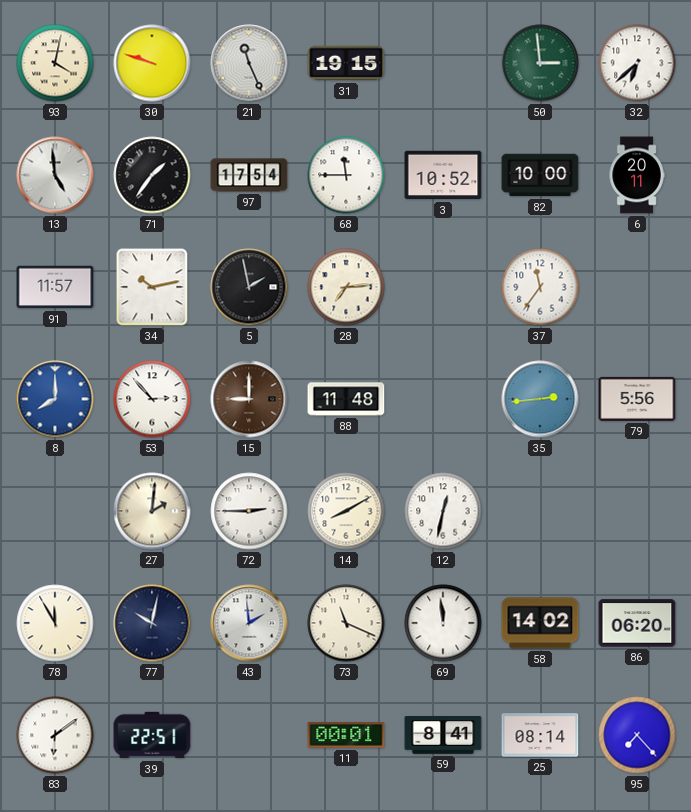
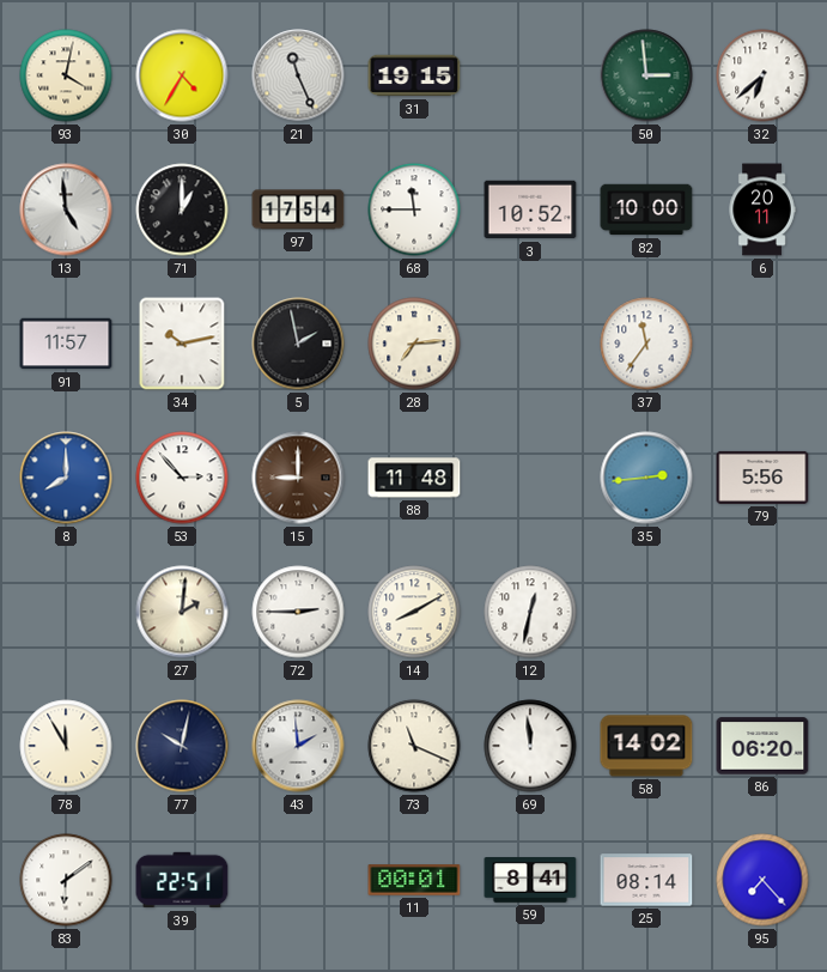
30: 9:48 -> 4:35 (182, 75)
71: 1:36 -> 1:00 (182, 209)
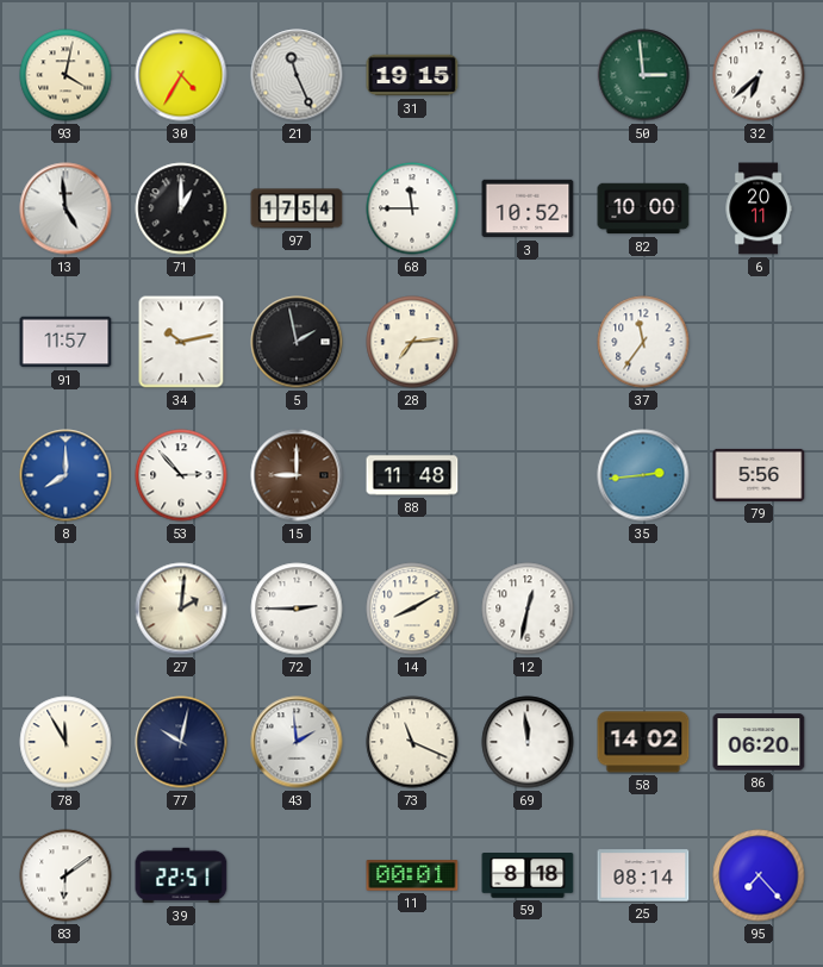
59: 8:41 -> 8:18 (528, 876)
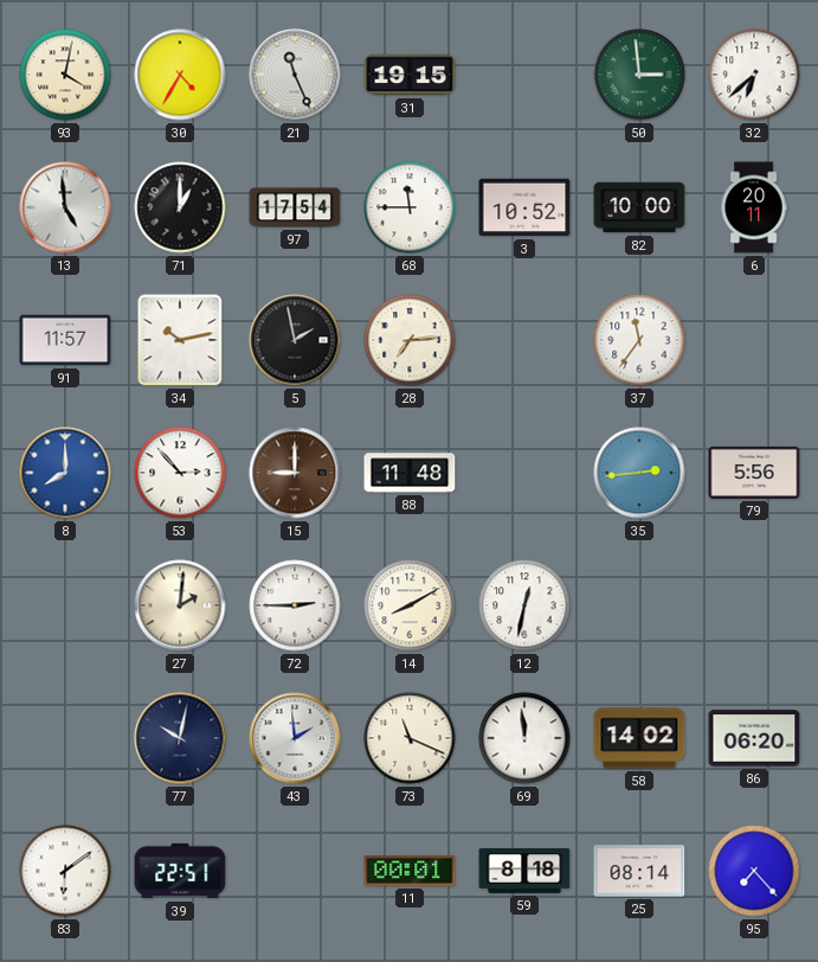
78: 11:55 -> none (66, 742)
